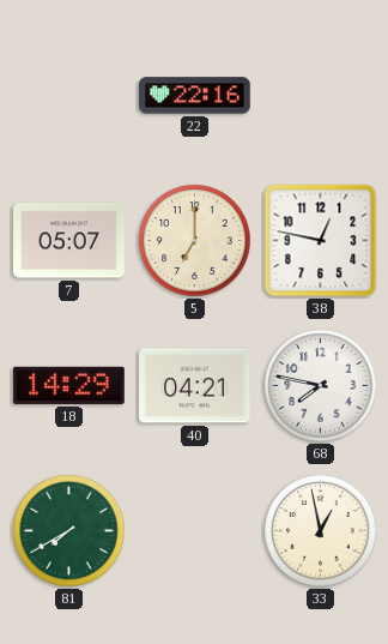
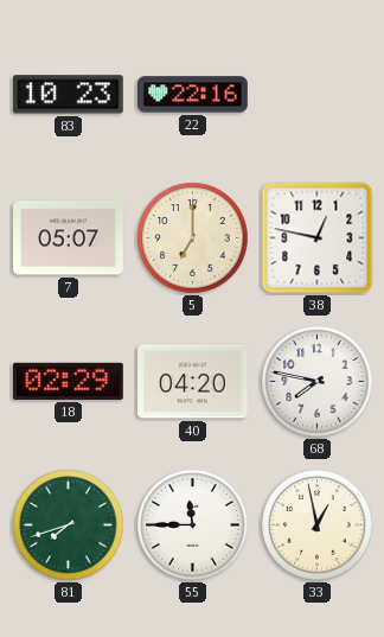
83: none -> 10:23 (68, 95)
18: 14:29 -> 02:29 (68, 381)
40: 04:21 -> 04:20 (193, 382)
81: 7:40 -> 7:42 (69, 525)
55: none -> 11:45 (193, 525)
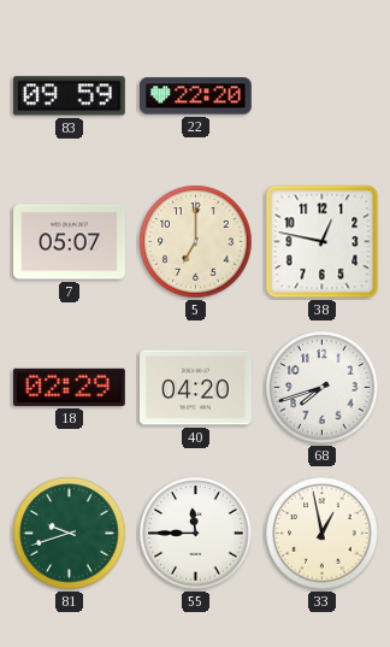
83: 10:23 -> 09:59 (69, 96)
22: 22:16 -> 22:20 (196, 96)
68: 7:47 -> 7:42 (323, 388)
81: 7:42 -> 9:42 (70, 534)
